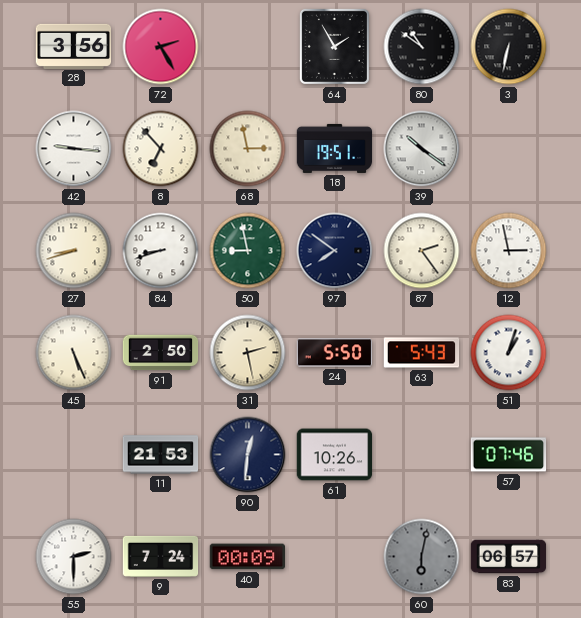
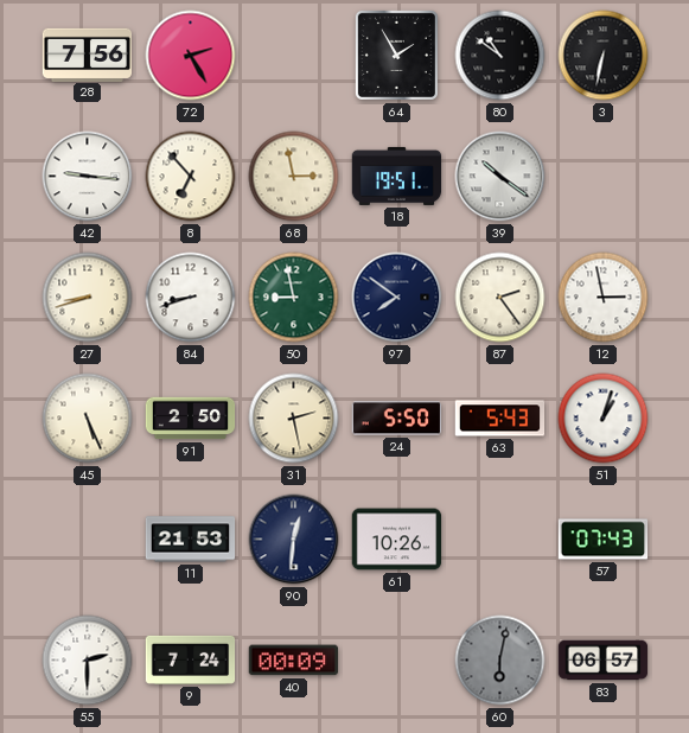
28: 3:56 -> 7:56 (88, 55)
57: 07:46 -> 07:43 (604, 540)
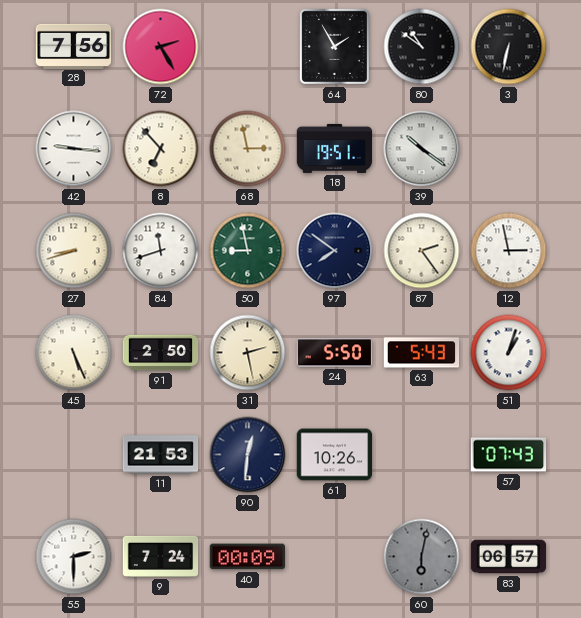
84: 8:42 -> 11:42 (161, 251)
